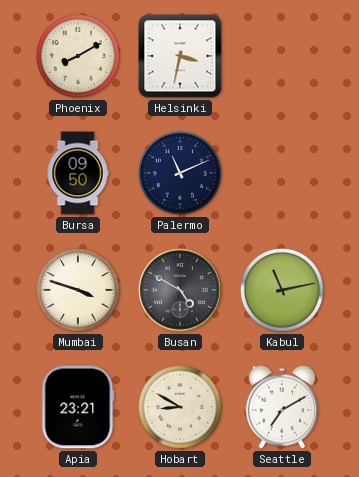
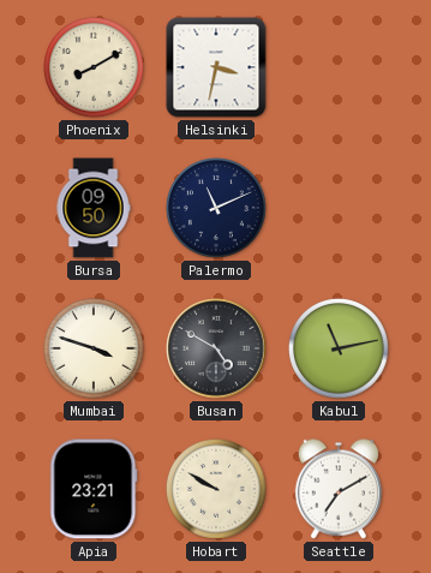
Hobart: 8:50 -> 9:50 (216, 489)
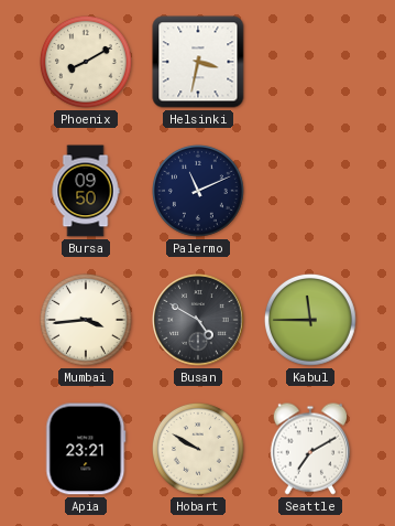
Mumbai: 3:48 -> 3:44 (86, 320)
Kabul: 11:13 -> 11:45 (310, 320)
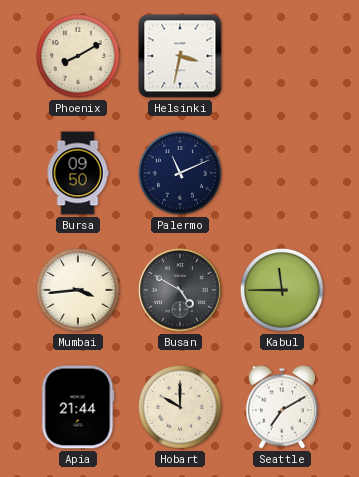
Apia: 23:21 -> 21:44 (78, 407)
Hobart: 9:50 -> 10:00 (180, 407)
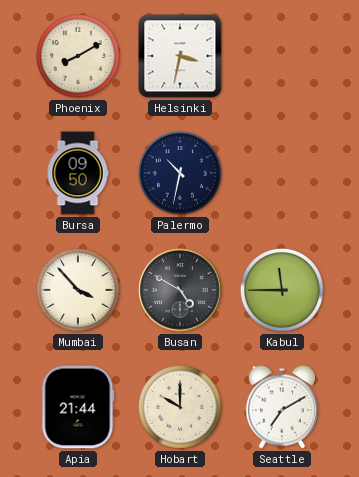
Palermo: 11:11 -> 10:32 (180, 173)
Mumbai: 3:44 -> 3:53 (78, 290)
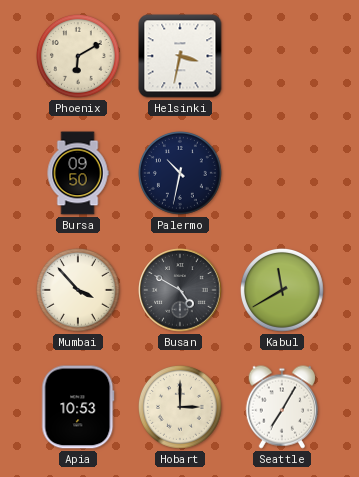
Phoenix: 8:10 -> 6:10 (78, 56)
Kabul: 11:45 -> 11:40 (282, 290)
Apia: 21:44 -> 10:53 (78, 407)
Hobart: 10:00 -> 3:00 (180, 407)
Seattle: 7:10 -> 7:05 (281, 407)
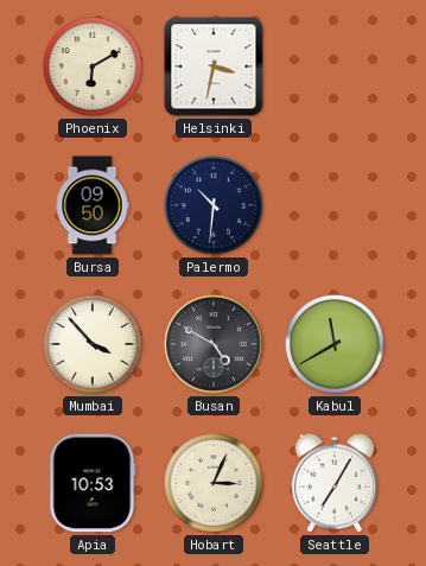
Palermo: 10:32 -> 10:31 (214, 205)
Hobart: 3:00 -> 3:04 (214, 483)
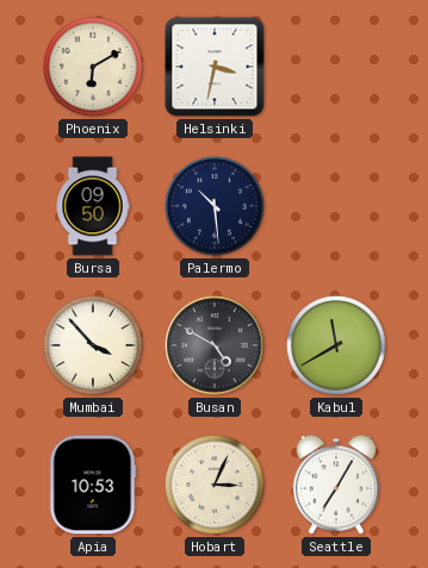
Palermo: 10:31 -> 10:29 (215, 206)
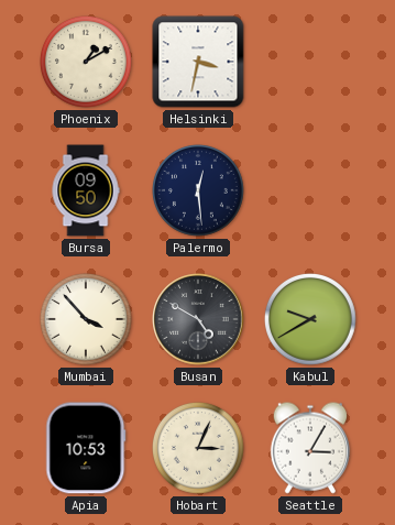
Phoenix: 6:10 -> 1:10 (86, 62)
Palermo: 10:29 -> 12:29 (198, 190)
Kabul: 11:40 -> 9:40 (310, 319)
Seattle: 7:05 -> 3:05 (309, 448)
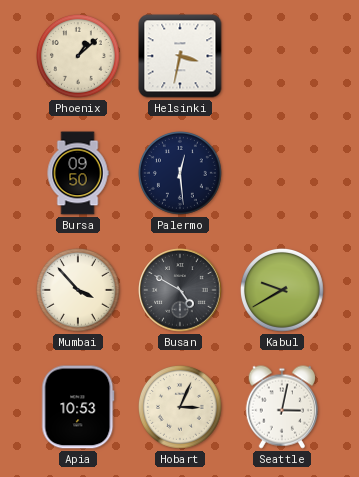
Phoenix: 1:10 -> 1:08 (78, 56)
Seattle: 3:05 -> 3:02 (281, 407)
